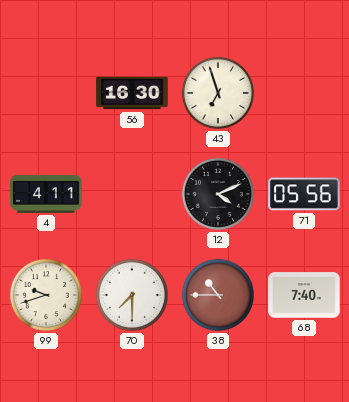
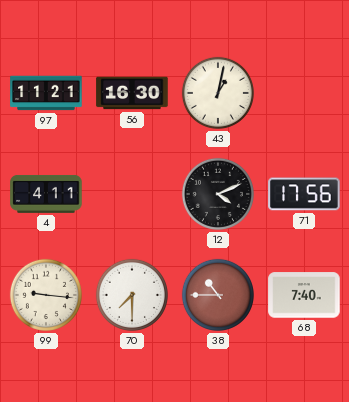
97: none -> 11:21 (46, 93)
43: 6:57 -> 1:02 (218, 93)
71: 05:56 -> 17:56 (304, 194)
99: 9:42 -> 9:16 (46, 295)
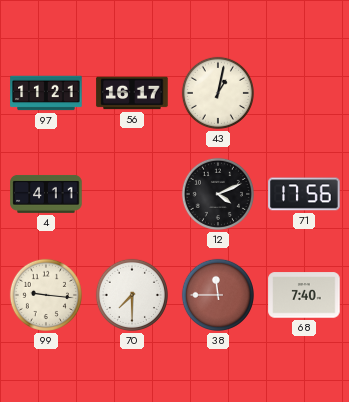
56: 16:30 -> 16:17 (132, 93)
38: 10:45 -> 11:45 (218, 295)
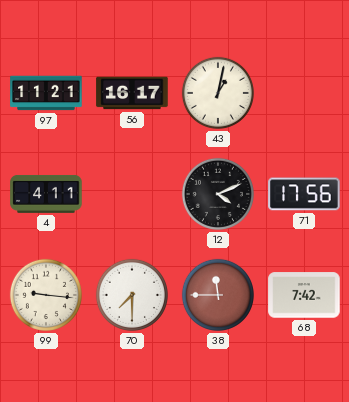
68: 7:40 -> 7:42 (304, 295)
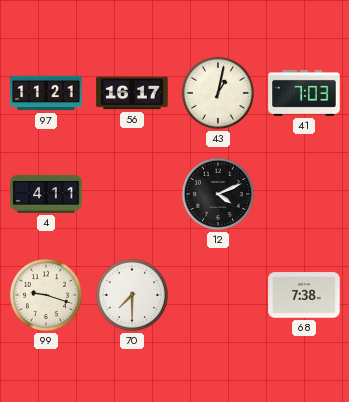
41: none -> 7:03 (304, 93)
71: 17:56 -> none (304, 194)
99: 9:16 -> 9:18 (46, 295)
38: 11:45 -> none (218, 295)
68: 7:42 -> 7:38 (304, 295)
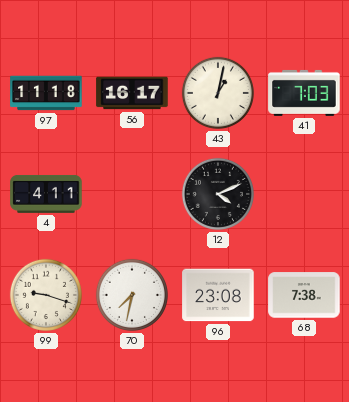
97: 11:21 -> 11:18 (46, 93)
70: 7:30 -> 7:32 (132, 295)
96: none -> 23:08 (218, 295)
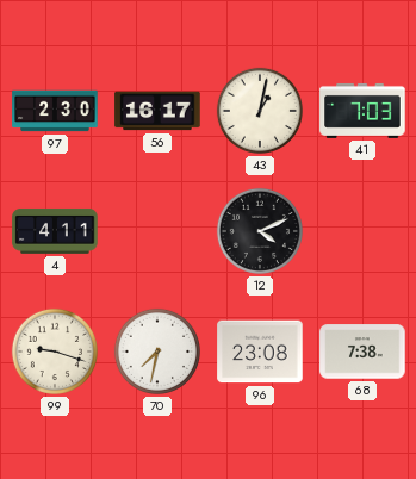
97: 11:18 -> 2:30 (55, 111)
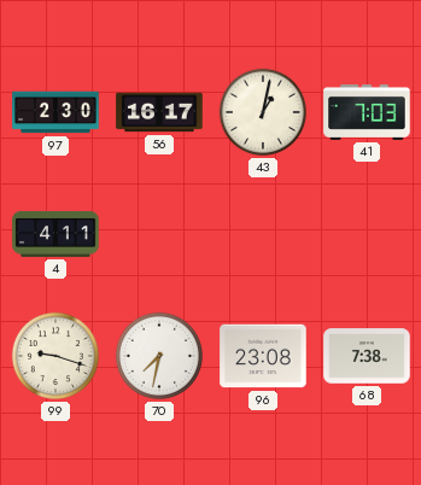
12: 4:11 -> none (260, 231)
